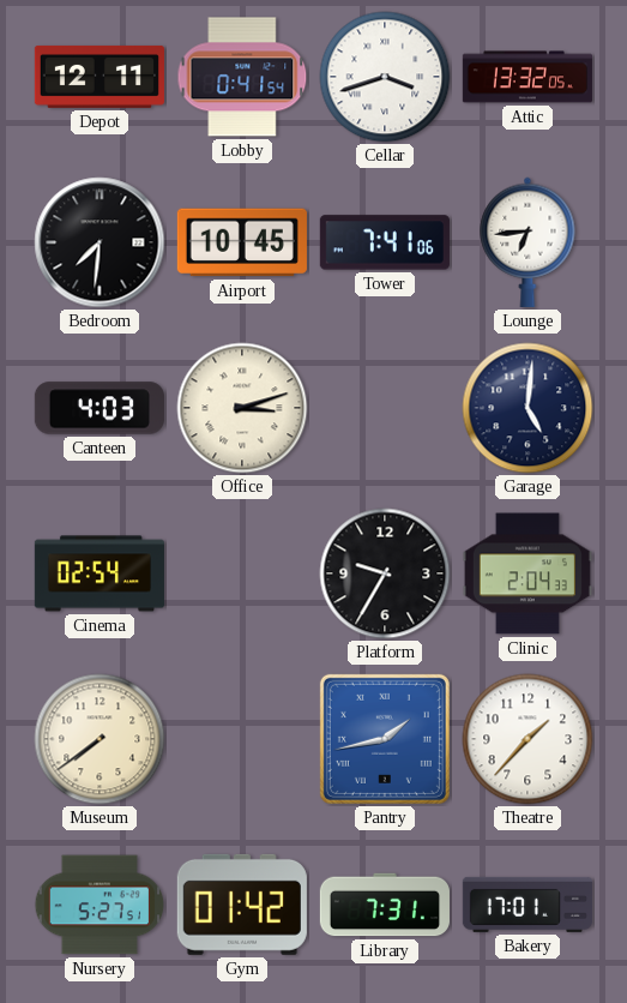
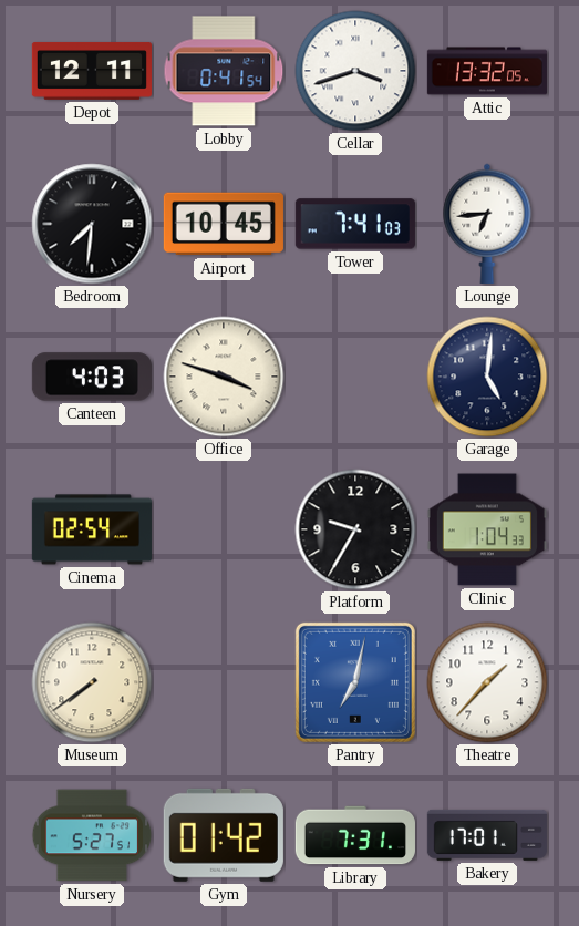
Tower: 7:41:06 -> 7:41:03 (355, 224)
Office: 3:12 -> 3:48 (224, 377)
Clinic: 2:04 -> 1:04 (487, 529)
Pantry: 1:43 -> 7:02 (355, 682)
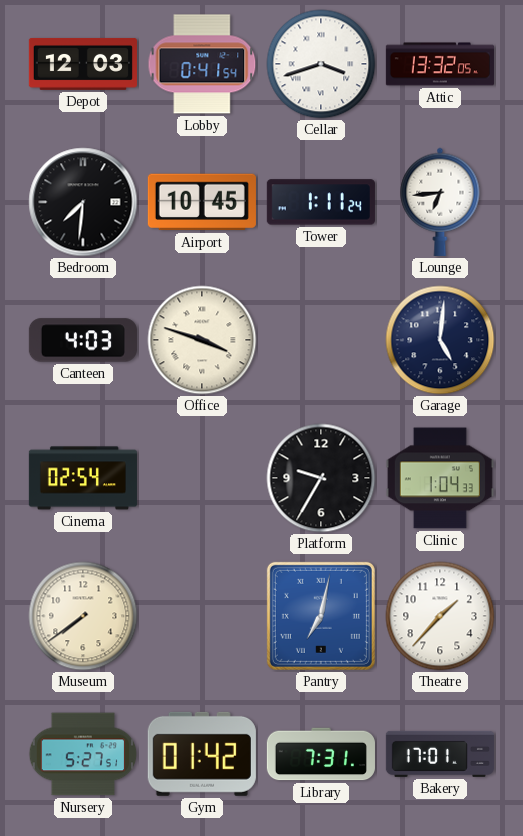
Depot: 12:11 -> 12:03 (83, 64)
Tower: 7:41 -> 1:11 (321, 202)
